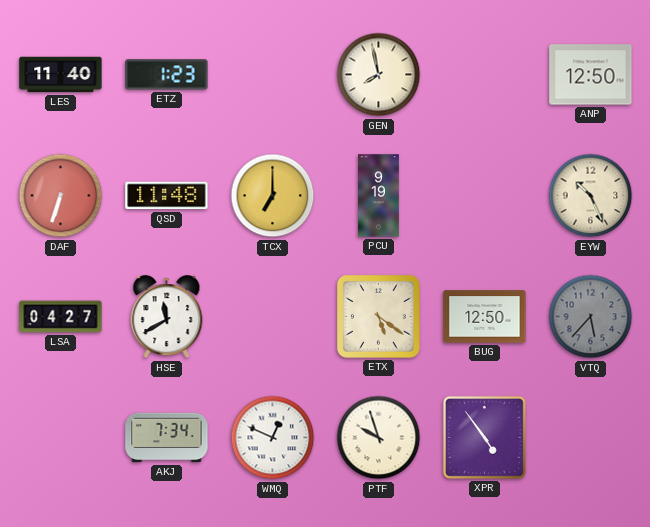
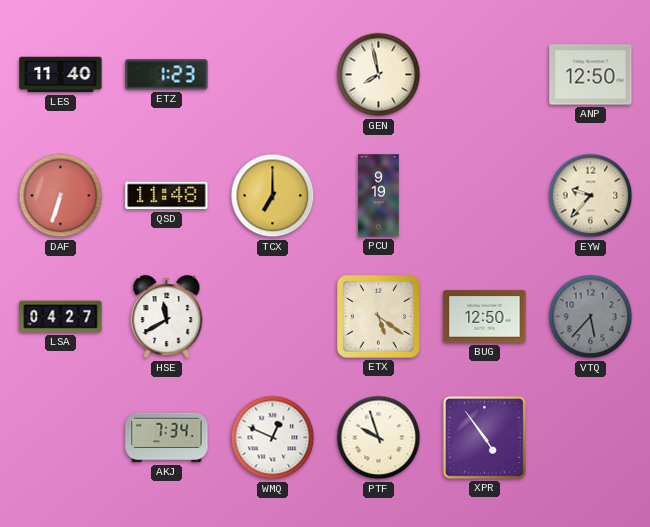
EYW: 10:26 -> 9:37 (591, 196)
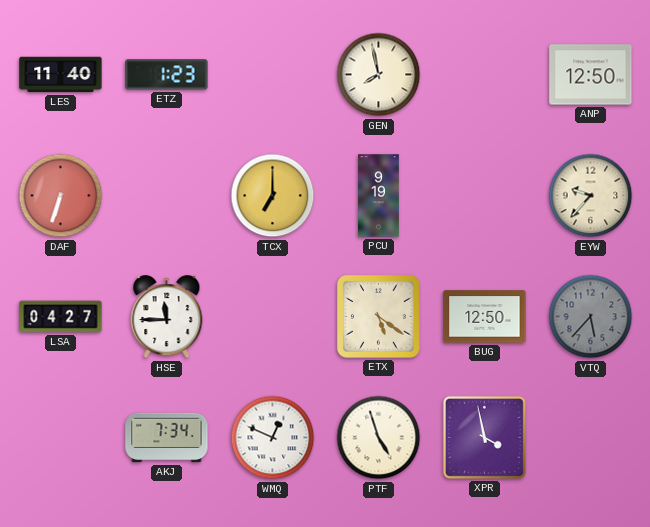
QSD: 11:48 -> none (167, 196)
HSE: 11:40 -> 11:45 (167, 317)
PTF: 9:57 -> 4:57 (379, 438)
XPR: 4:54 -> 3:58 (484, 437)
